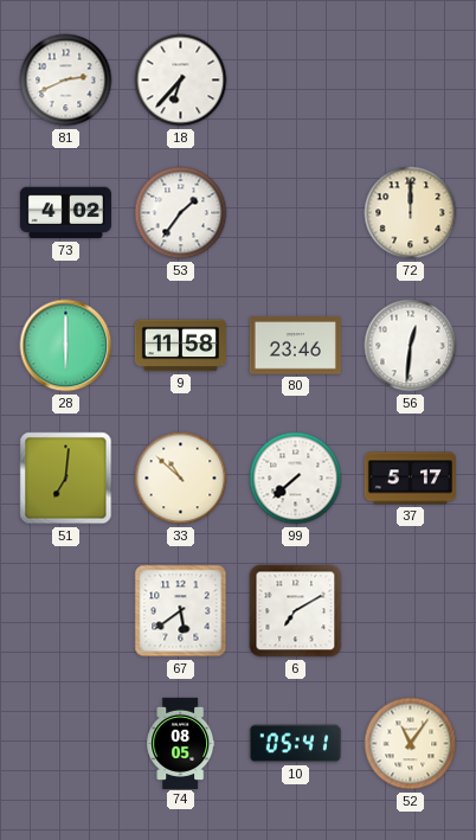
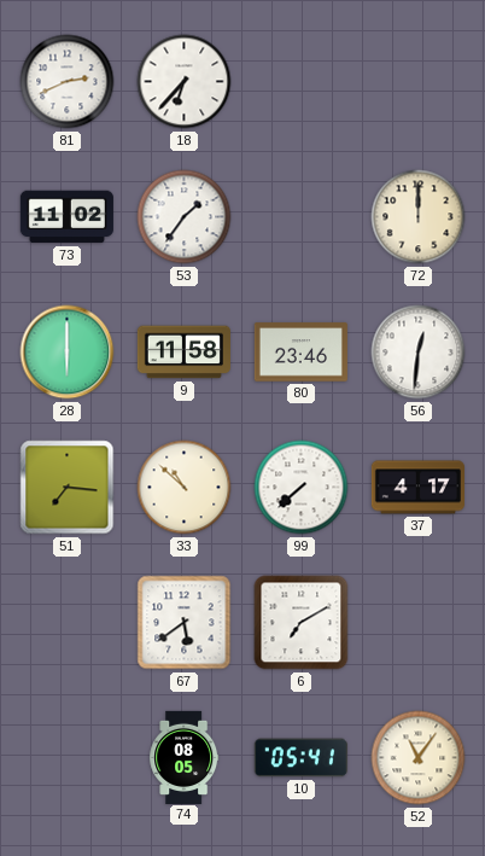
73: 4:02 -> 11:02 (66, 217)
51: 7:01 -> 7:16 (68, 488)
37: 5:17 -> 4:17 (417, 488)
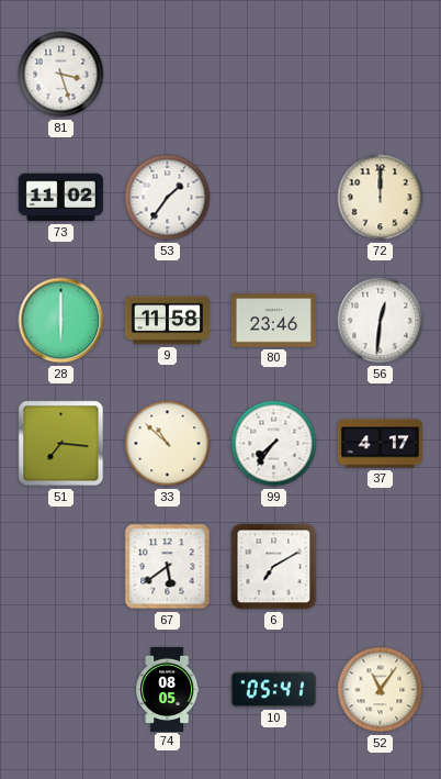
81: 2:41 -> 3:27 (61, 75)
18: 6:37 -> none (185, 82)
99: 7:38 -> 7:36 (274, 444)
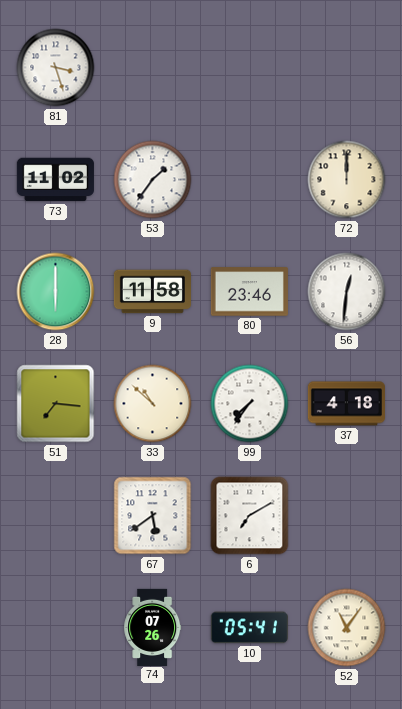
37: 4:17 -> 4:18 (346, 404)
74: 08:05 -> 07:26 (153, 627)
